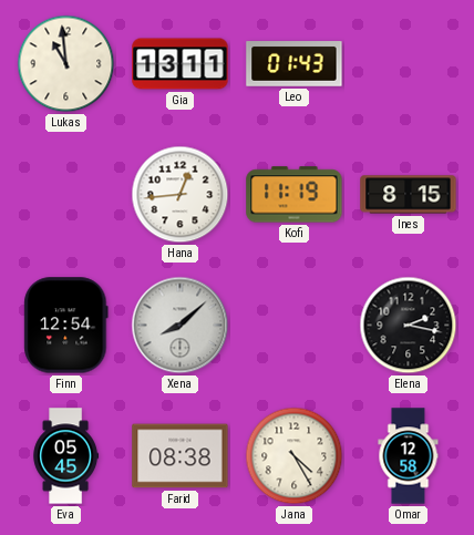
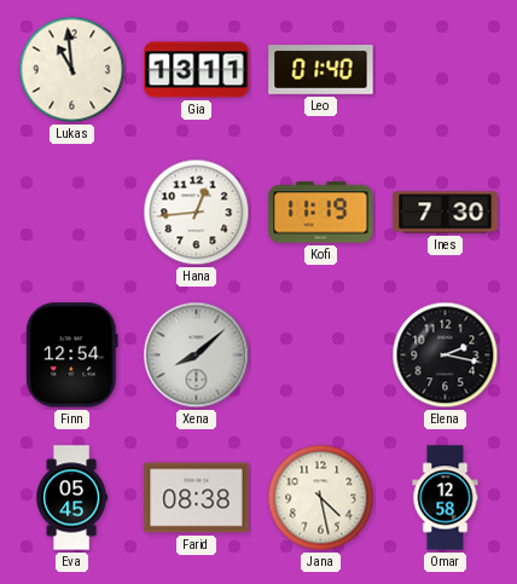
Leo: 01:43 -> 01:40 (321, 70)
Ines: 8:15 -> 7:30 (446, 213)
Jana: 4:25 -> 4:28 (321, 498)
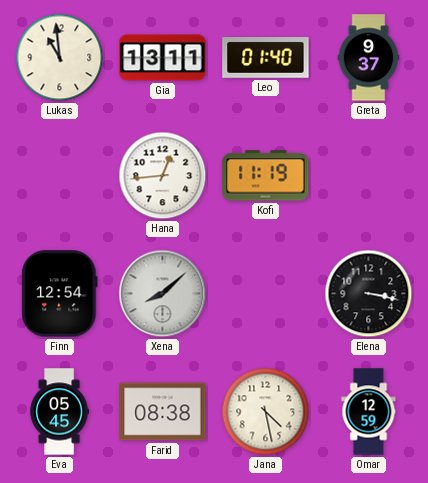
Greta: none -> 9:37 (369, 58)
Ines: 7:30 -> none (446, 213)
Elena: 2:17 -> 3:17 (369, 294)
Omar: 12:58 -> 12:59 (369, 412)
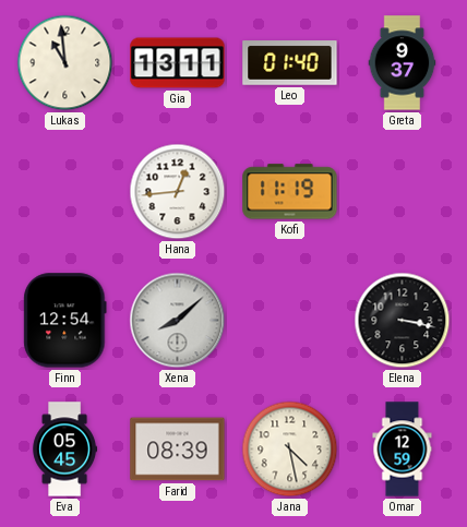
Farid: 08:38 -> 08:39 (178, 450)
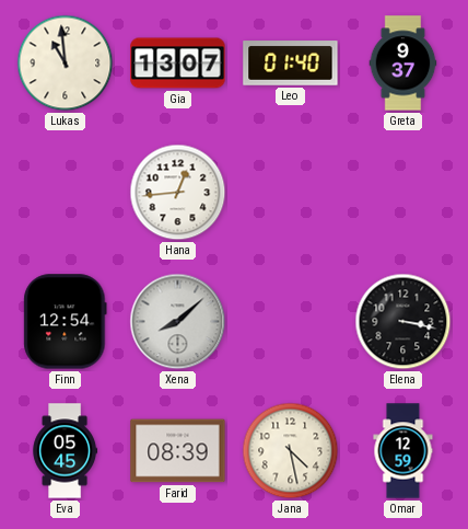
Gia: 13:11 -> 13:07 (178, 64)
Kofi: 11:19 -> none (290, 192)
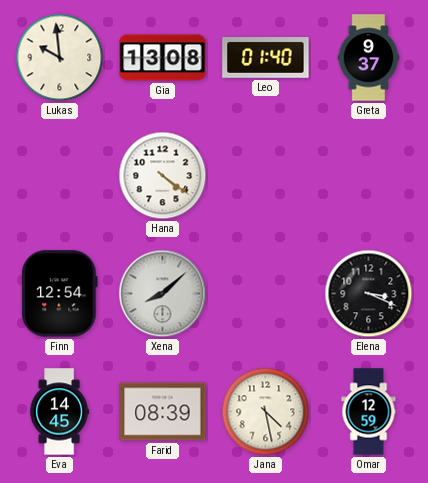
Lukas: 10:59 -> 9:59 (60, 58)
Gia: 13:07 -> 13:08 (163, 58)
Hana: 12:44 -> 4:21 (163, 176)
Elena: 3:17 -> 3:19 (369, 294)
Eva: 05:45 -> 14:45 (60, 412)
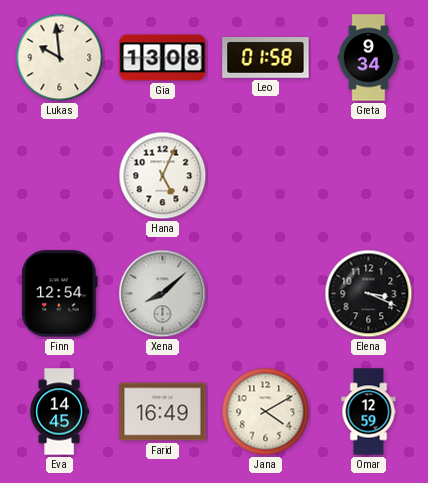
Leo: 01:40 -> 01:58 (266, 58)
Greta: 9:37 -> 9:34 (369, 58)
Hana: 4:21 -> 5:04 (163, 176)
Farid: 08:39 -> 16:49 (163, 412)
Jana: 4:28 -> 4:10 (266, 412)
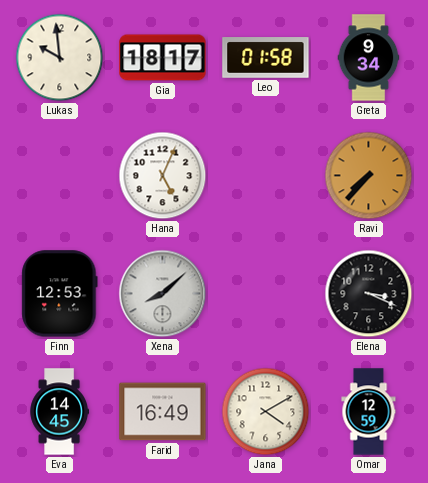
Gia: 13:08 -> 18:17 (163, 58)
Ravi: none -> 7:37 (369, 176)
Finn: 12:54 -> 12:53 (60, 294)
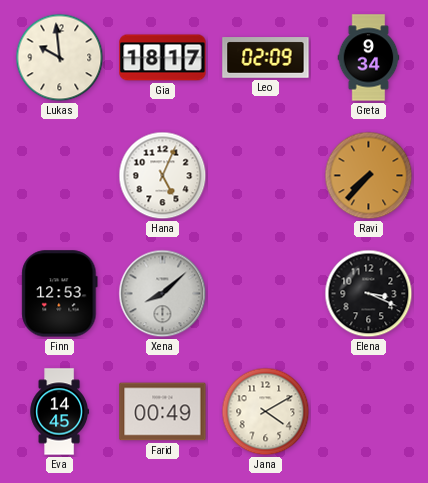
Leo: 01:58 -> 02:09 (266, 58)
Farid: 16:49 -> 00:49 (163, 412)
Omar: 12:59 -> none (369, 412)
